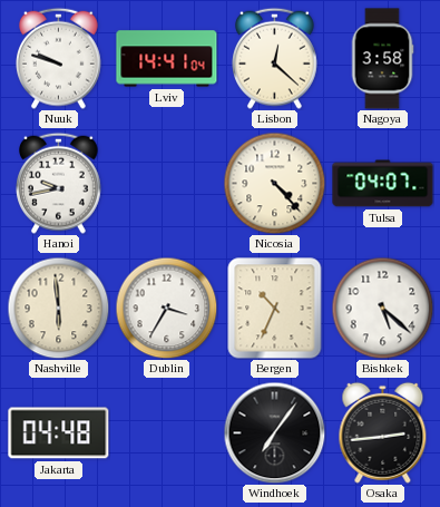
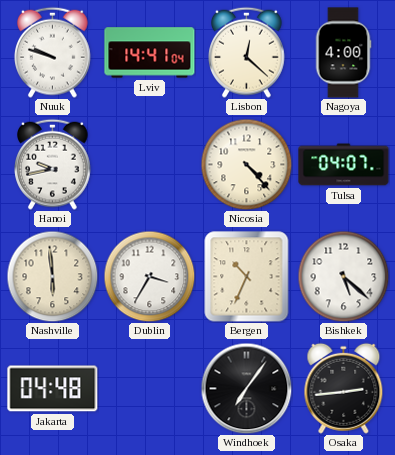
Nagoya: 3:58 -> 4:00 (343, 53)
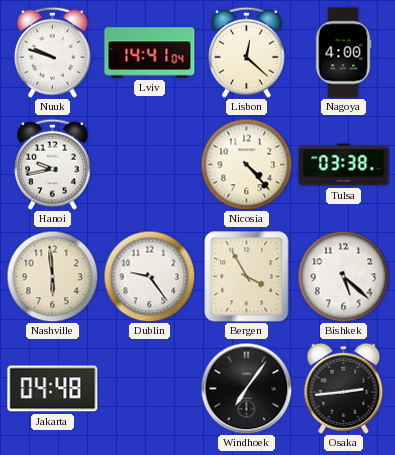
Tulsa: 04:07 -> 03:38 (344, 165)
Dublin: 3:35 -> 9:24 (149, 276)
Bergen: 10:34 -> 3:55 (247, 277)
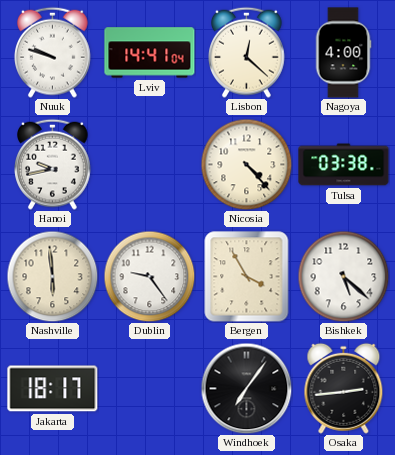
Jakarta: 04:48 -> 18:17 (53, 389)
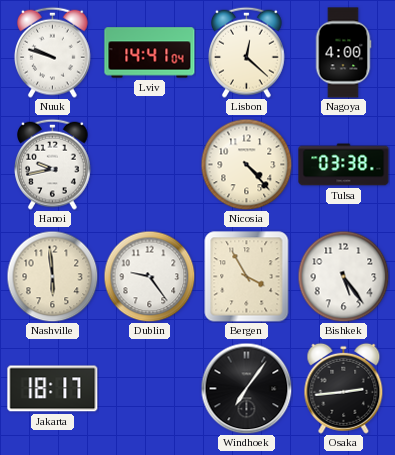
Bishkek: 5:22 -> 5:24 (343, 276)
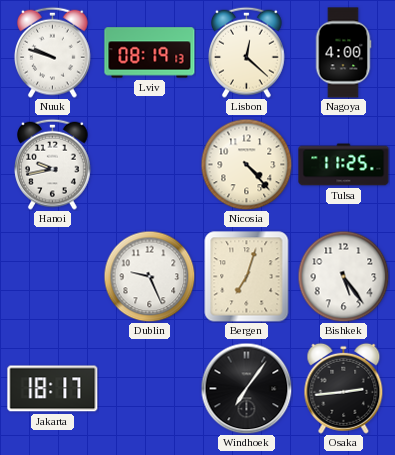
Lviv: 14:41 -> 08:19 (150, 53)
Tulsa: 03:38 -> 11:25 (344, 165)
Nashville: 5:59 -> none (52, 276)
Dublin: 9:24 -> 9:26 (149, 276)
Bergen: 3:55 -> 7:03 (247, 277)
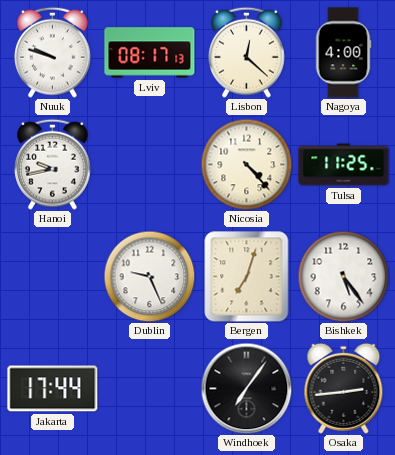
Lviv: 08:19 -> 08:17 (150, 53)
Jakarta: 18:17 -> 17:44 (53, 389)
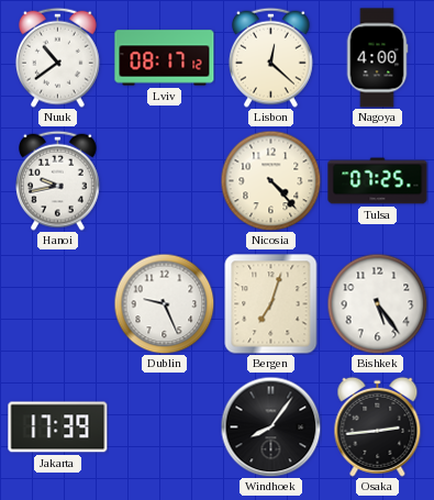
Nuuk: 9:48 -> 10:39 (58, 57)
Lviv: 08:17:13 -> 08:17:12 (165, 58)
Tulsa: 11:25 -> 07:25 (378, 181)
Jakarta: 17:44 -> 17:39 (58, 427)
Windhoek: 7:06 -> 8:06 (270, 426)
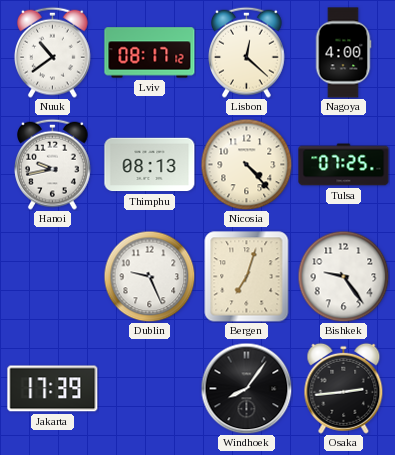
Thimphu: none -> 08:13 (150, 165)
Bishkek: 5:24 -> 9:24 (343, 276)
